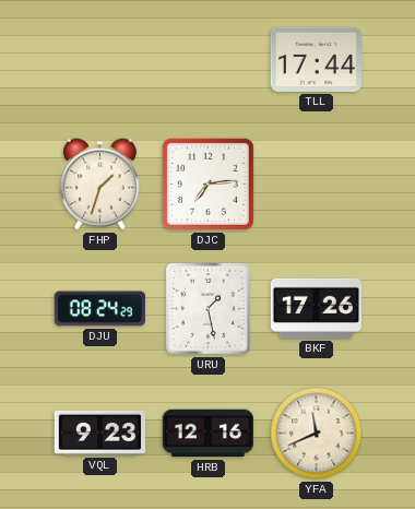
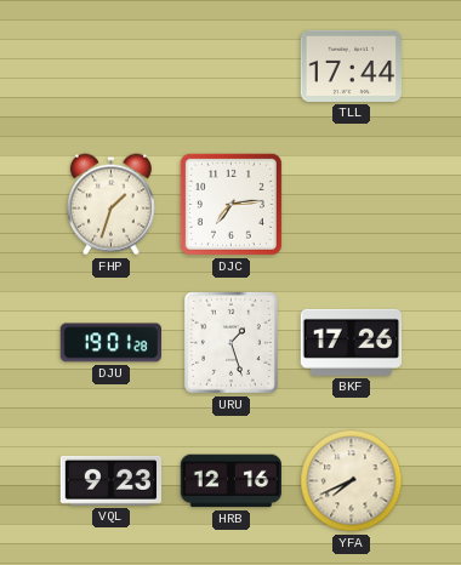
DJU: 08:24 -> 19:01 (110, 343)
URU: 1:28 -> 1:27 (231, 342)
YFA: 11:41 -> 7:41 (352, 481)
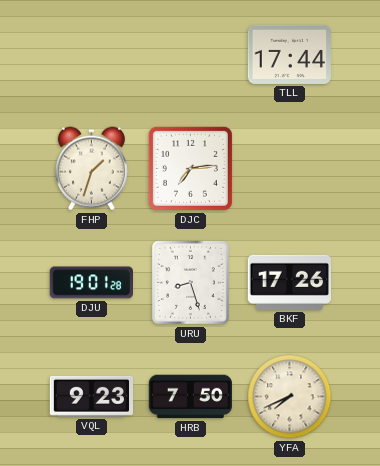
URU: 1:27 -> 8:27 (190, 282)
HRB: 12:16 -> 7:50 (190, 397)
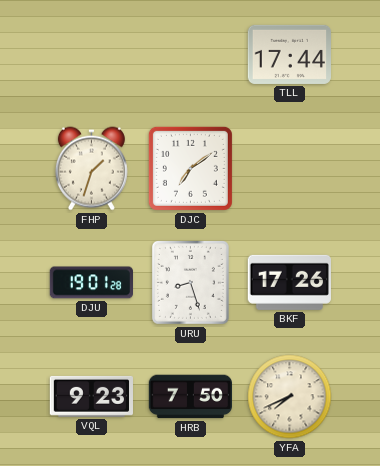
DJC: 7:14 -> 7:09 (190, 168)
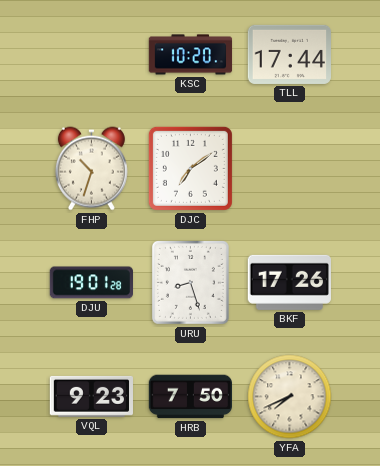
KSC: none -> 10:20 (191, 55)
FHP: 1:33 -> 10:33 (91, 169)
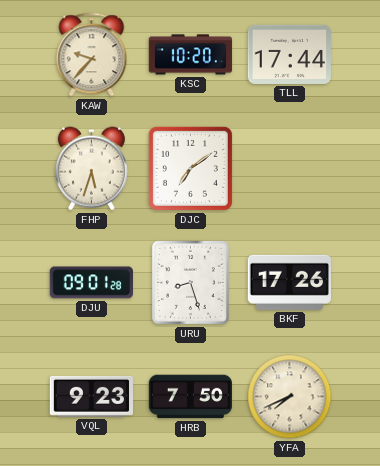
KAW: none -> 9:37 (92, 55)
FHP: 10:33 -> 5:33 (91, 169)
DJU: 19:01 -> 09:01 (91, 283)
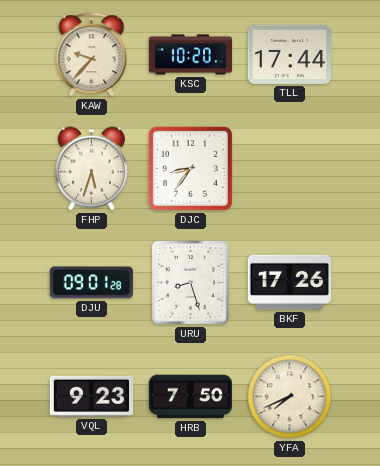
DJC: 7:09 -> 8:36 (190, 168)
